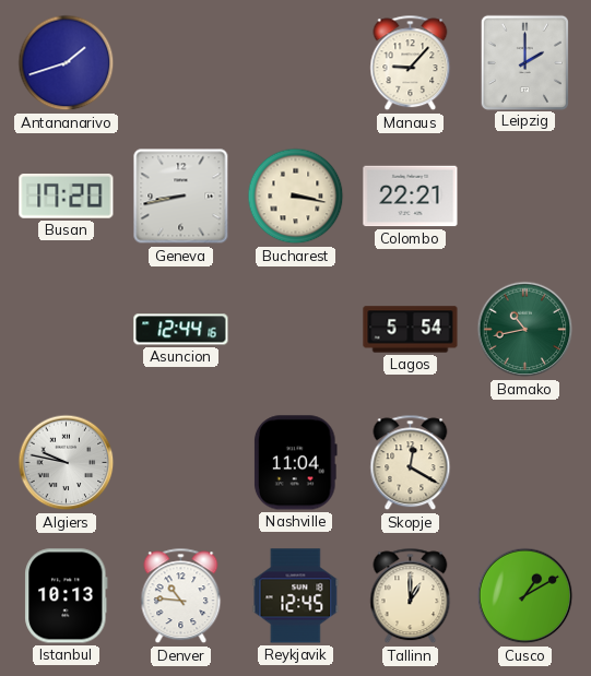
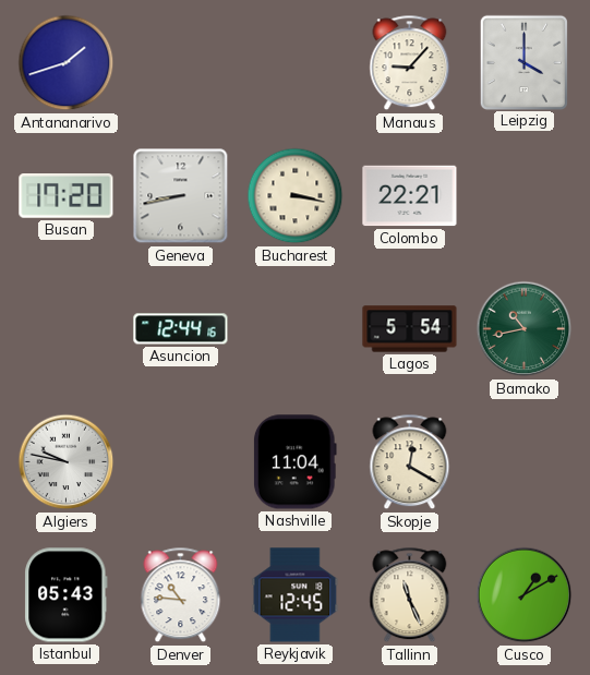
Leipzig: 2:00 -> 4:00 (523, 62)
Istanbul: 10:13 -> 05:43 (67, 595)
Tallinn: 1:00 -> 11:26 (410, 595)
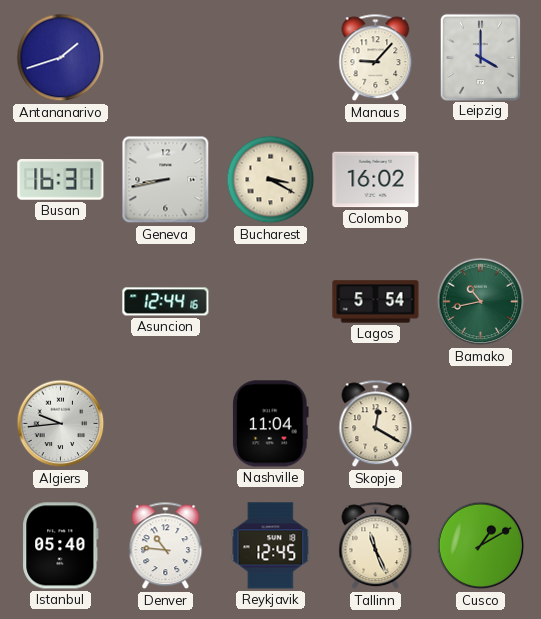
Busan: 17:20 -> 16:31 (61, 180)
Bucharest: 3:17 -> 3:20 (271, 180)
Colombo: 22:21 -> 16:02 (376, 180)
Algiers: 9:47 -> 9:44 (61, 424)
Istanbul: 05:43 -> 05:40 (61, 546)
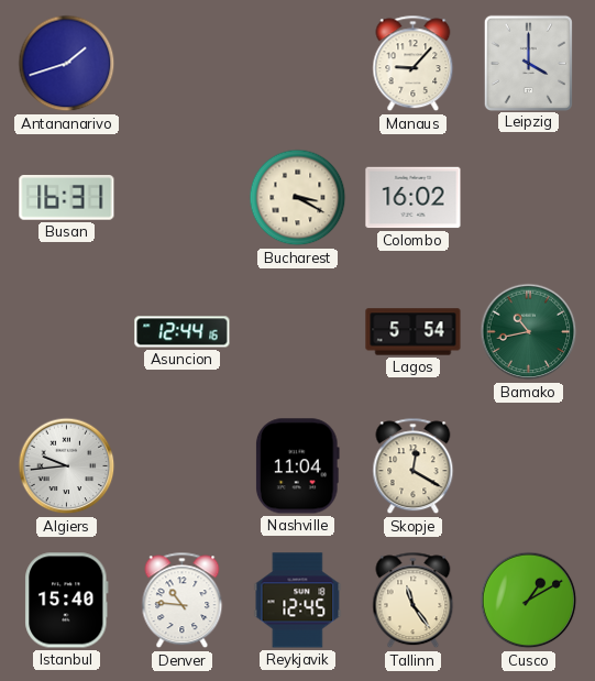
Geneva: 8:43 -> none (166, 180)
Istanbul: 05:40 -> 15:40 (67, 601)
Tallinn: 11:26 -> 11:24 (414, 601)
